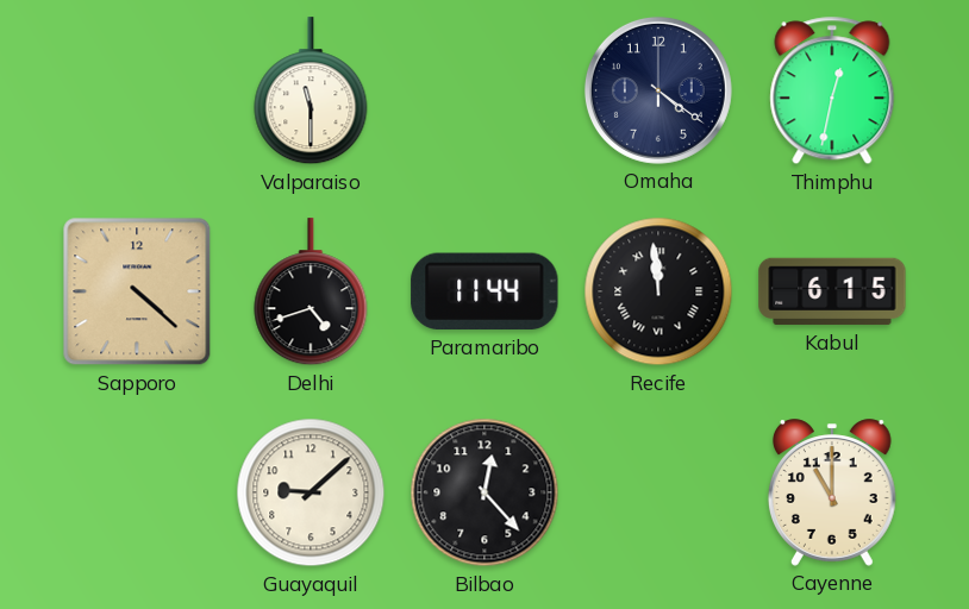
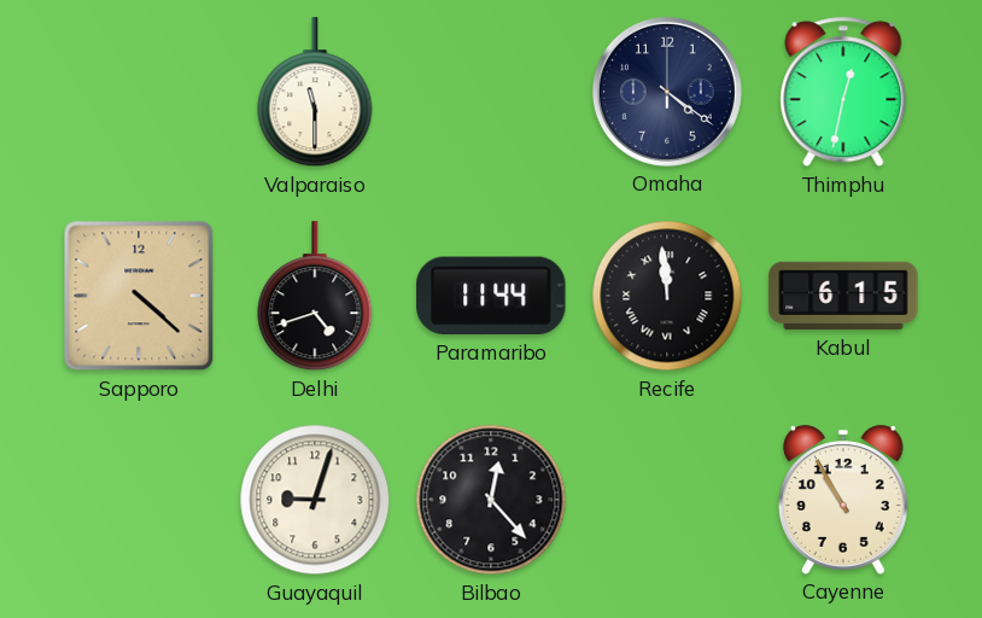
Guayaquil: 9:08 -> 9:03 (315, 500)
Cayenne: 11:00 -> 10:55 (843, 500)
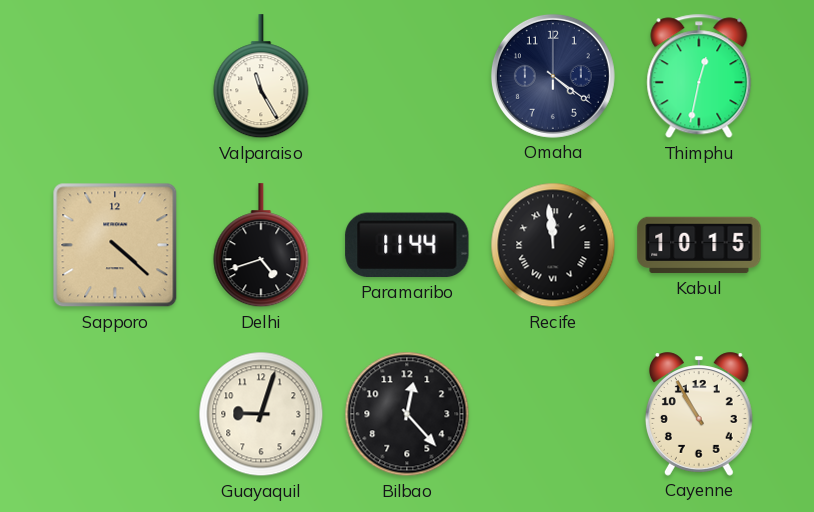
Valparaiso: 11:30 -> 11:25 (261, 77)
Kabul: 6:15 -> 10:15 (699, 245)
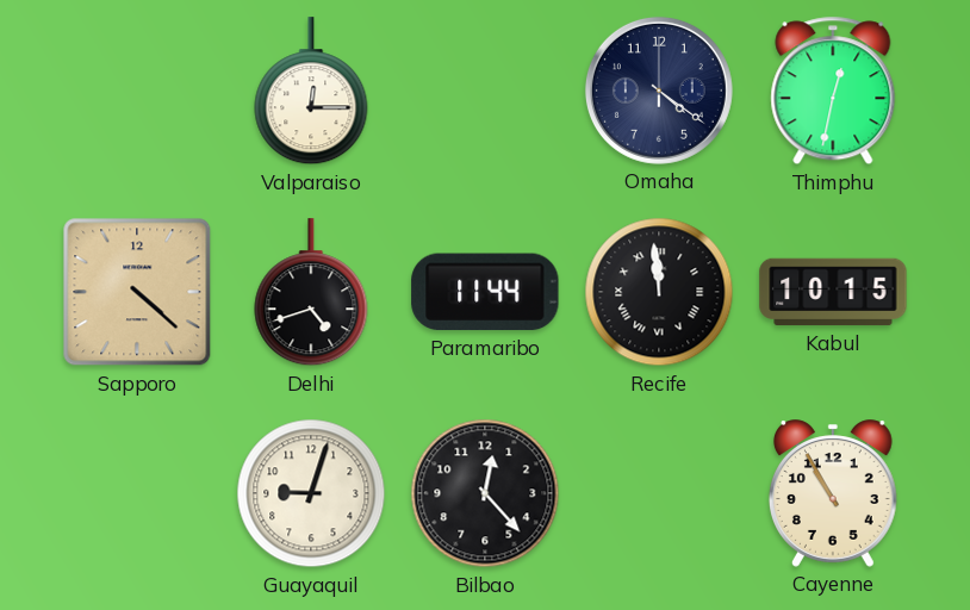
Valparaiso: 11:25 -> 12:15 (311, 92)
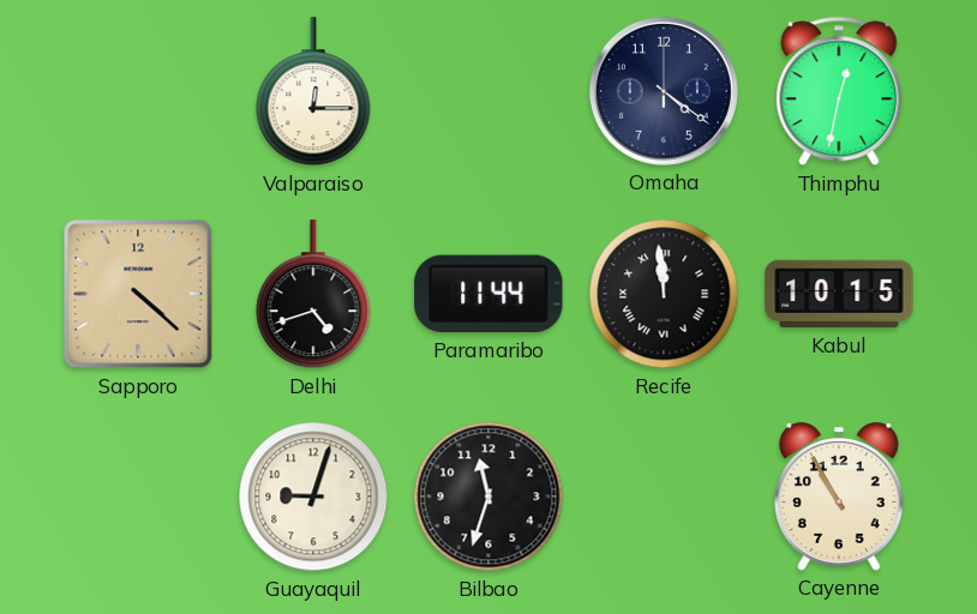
Bilbao: 12:23 -> 11:33 (489, 496)
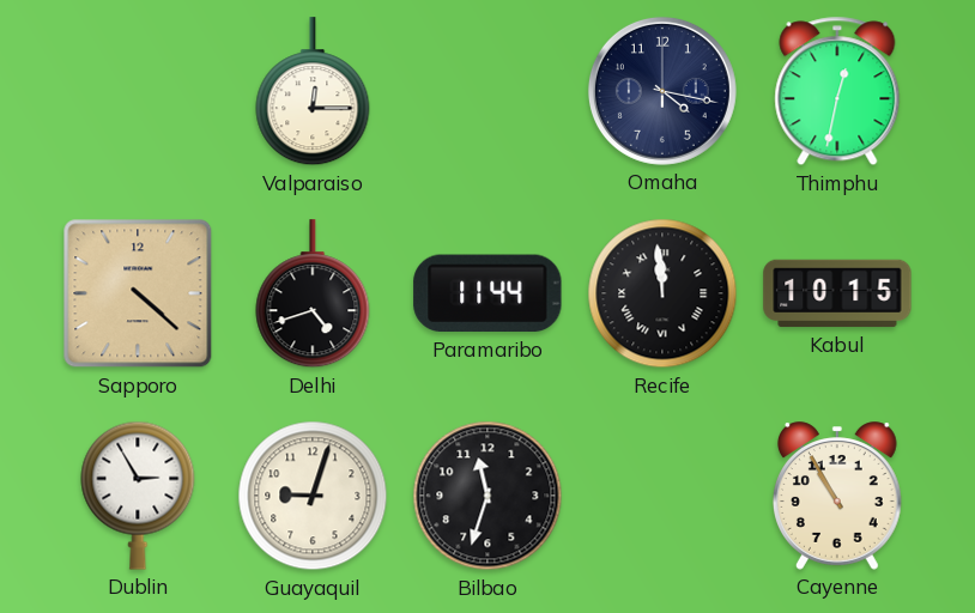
Omaha: 4:21 -> 4:17 (662, 91)
Dublin: none -> 2:55 (138, 496)
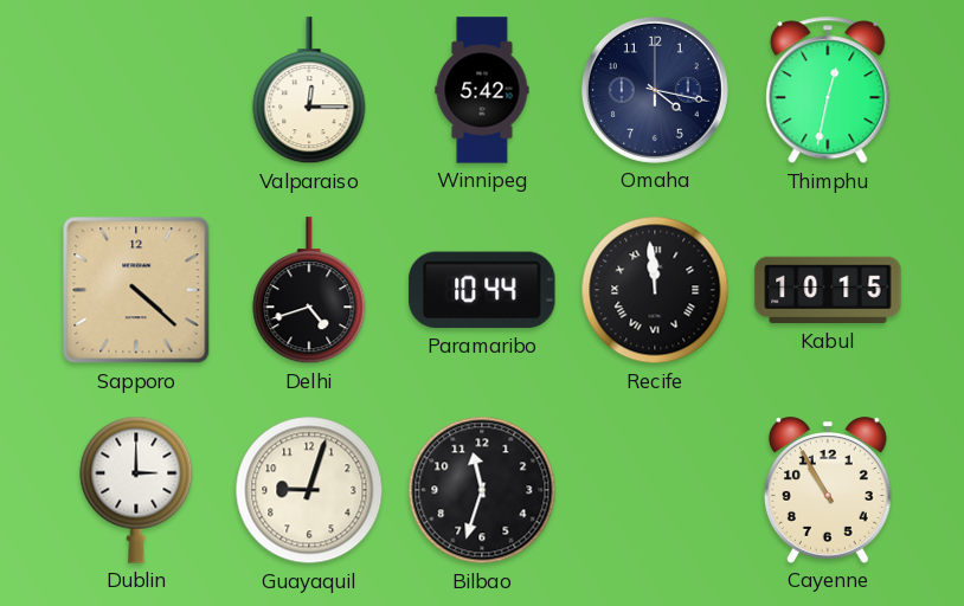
Winnipeg: none -> 5:42 (482, 90)
Paramaribo: 11:44 -> 10:44 (482, 290)
Dublin: 2:55 -> 3:00 (136, 490)
